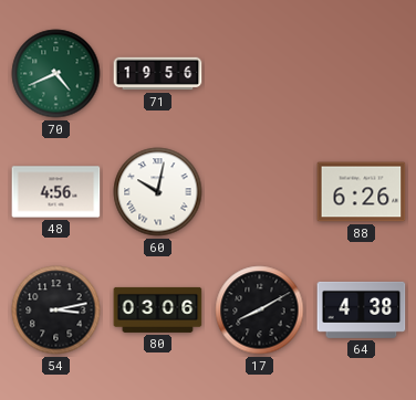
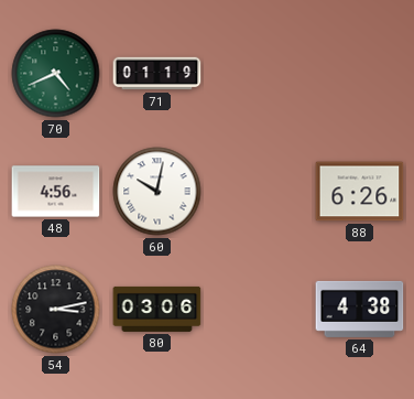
71: 19:56 -> 01:19 (157, 74)
17: 8:10 -> none (260, 310)
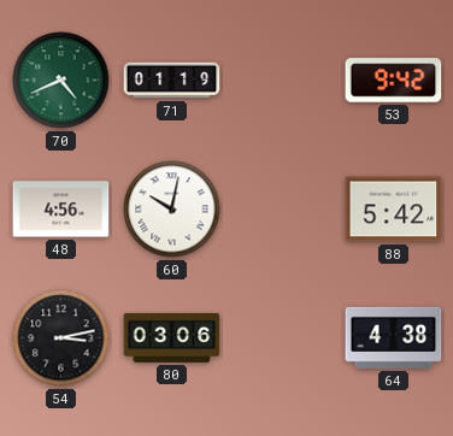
53: none -> 9:42 (394, 81)
88: 6:26 -> 5:42 (394, 210)
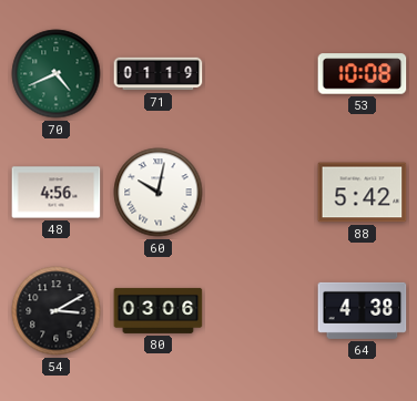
53: 9:42 -> 10:08 (363, 74)
54: 3:13 -> 3:10 (57, 311)
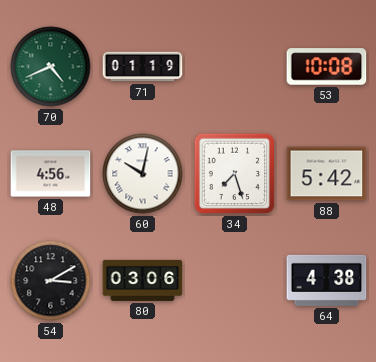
34: none -> 7:27 (235, 174)
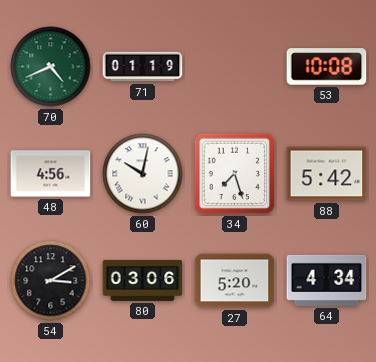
27: none -> 5:20 (235, 281)
64: 4:38 -> 4:34 (327, 280)
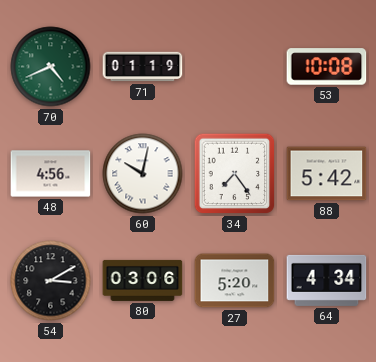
34: 7:27 -> 7:24 (235, 174)
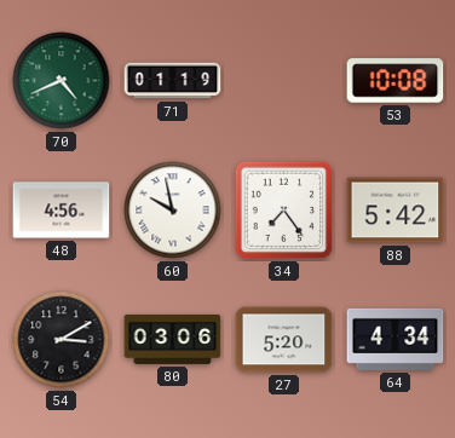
60: 10:02 -> 9:58 (173, 211)
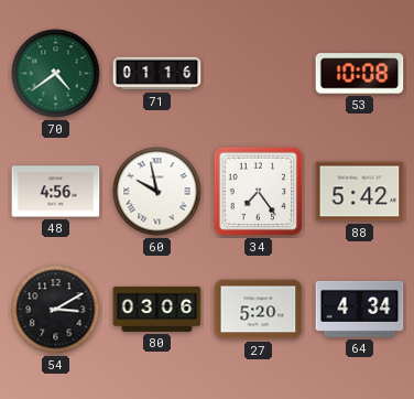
70: 4:41 -> 4:39 (56, 74)
71: 01:19 -> 01:16 (157, 74)
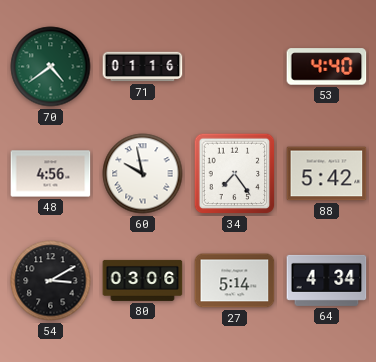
53: 10:08 -> 4:40 (327, 67)
27: 5:20 -> 5:14 (235, 281)
